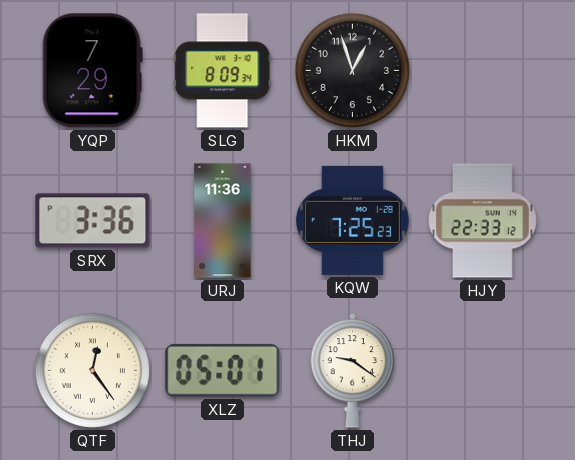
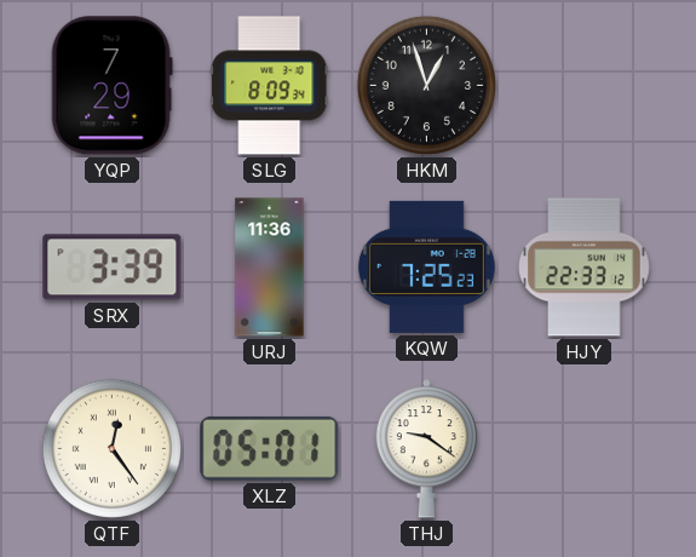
SRX: 3:36 -> 3:39 (113, 268)
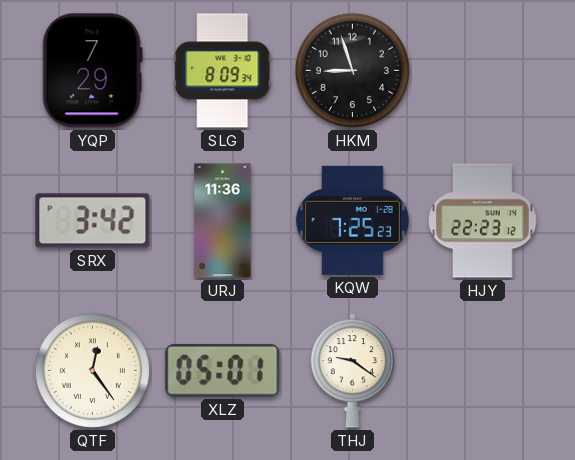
HKM: 12:57 -> 8:57 (352, 70)
SRX: 3:39 -> 3:42 (93, 221)
HJY: 22:33 -> 22:23 (483, 221)
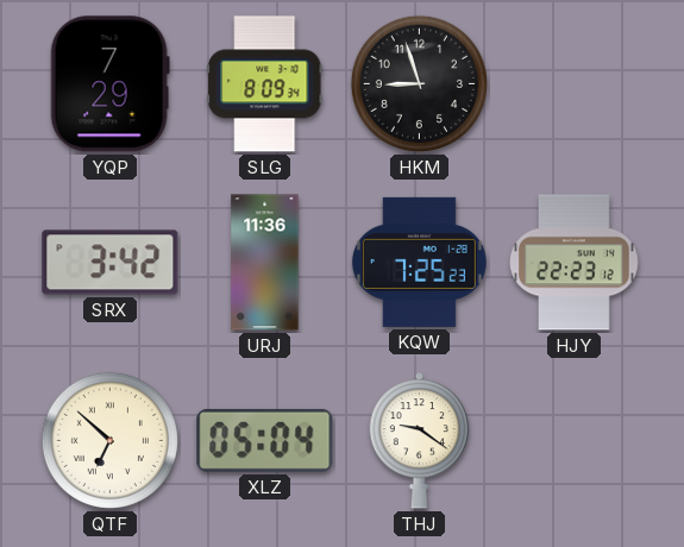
QTF: 12:24 -> 6:52 (109, 440)
XLZ: 05:01 -> 05:04 (265, 440)
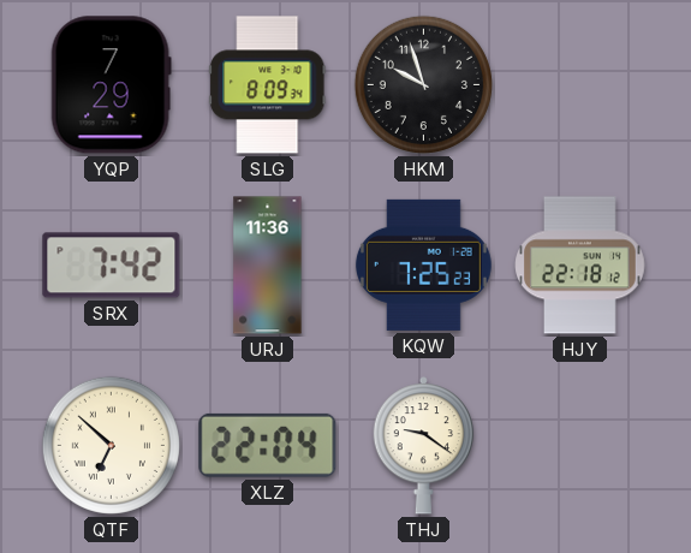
HKM: 8:57 -> 9:57 (423, 84)
SRX: 3:42 -> 7:42 (112, 266)
HJY: 22:23 -> 22:18 (580, 266)
XLZ: 05:04 -> 22:04 (268, 445)
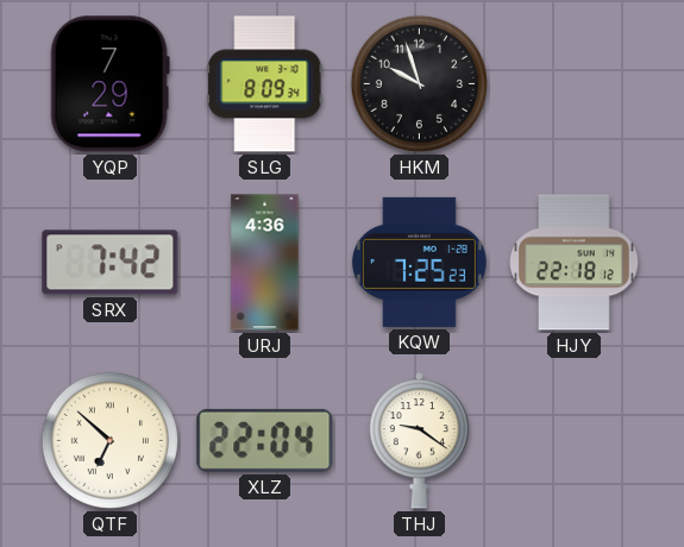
URJ: 11:36 -> 4:36 (265, 263)
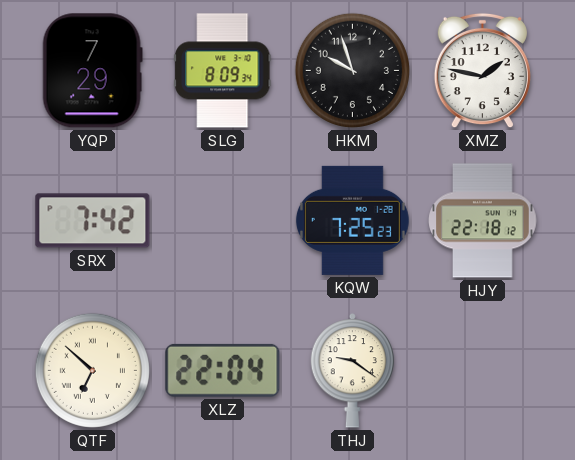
XMZ: none -> 1:47 (482, 71)
URJ: 4:36 -> none (265, 263)
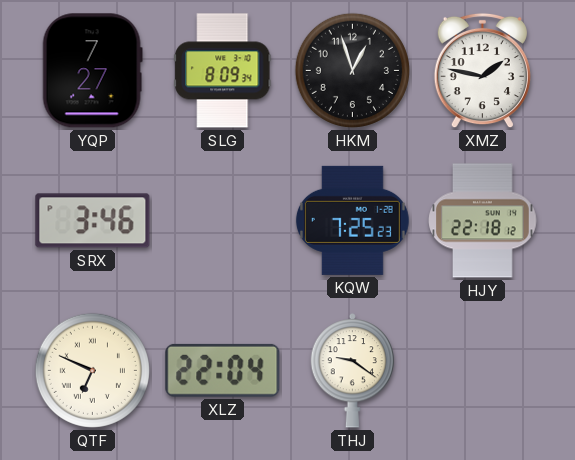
YQP: 7:29 -> 7:27 (92, 71)
HKM: 9:57 -> 12:57 (352, 70)
SRX: 7:42 -> 3:46 (93, 221)
QTF: 6:52 -> 6:49 (92, 370)
